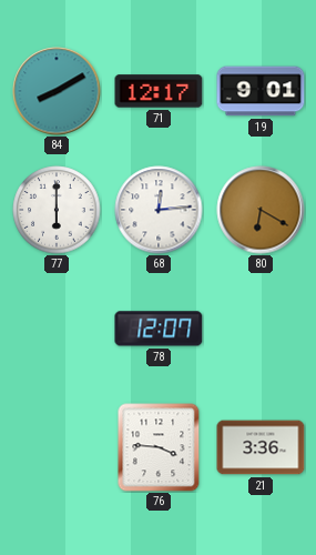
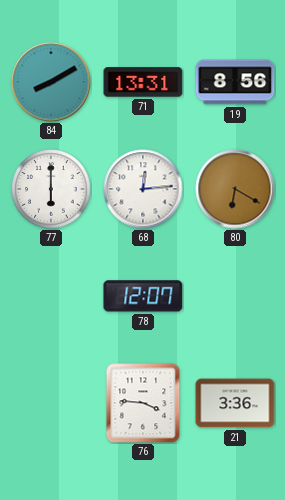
71: 12:17 -> 13:31 (143, 82)
19: 9:01 -> 8:56 (235, 82)
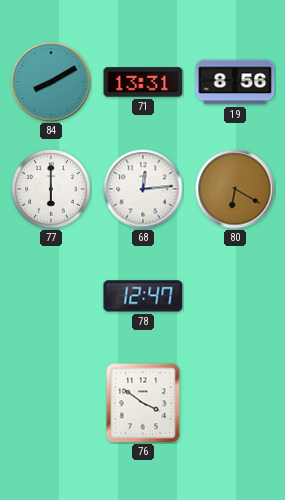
78: 12:07 -> 12:47 (143, 296)
76: 3:46 -> 3:51 (143, 403)
21: 3:36 -> none (235, 403)
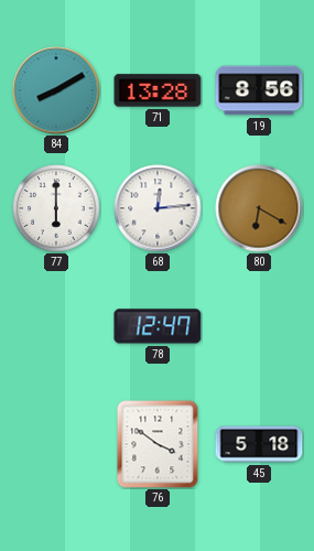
71: 13:31 -> 13:28 (158, 90)
45: none -> 5:18 (259, 444)
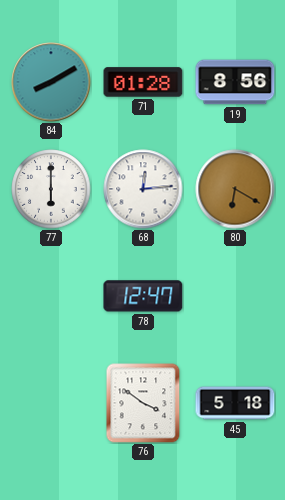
71: 13:28 -> 01:28 (143, 82)
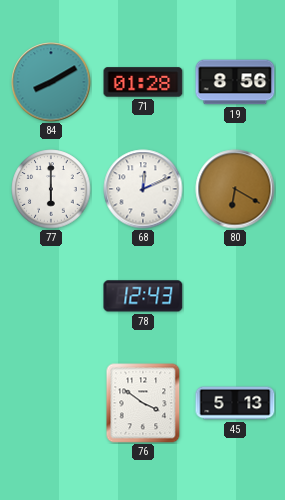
68: 12:14 -> 12:11 (143, 189)
78: 12:47 -> 12:43 (143, 296)
45: 5:18 -> 5:13 (235, 403)
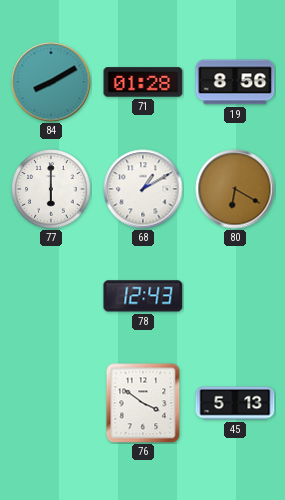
68: 12:11 -> 1:10 (143, 189)
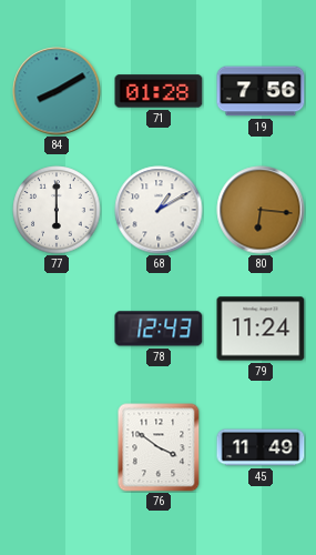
19: 8:56 -> 7:56 (261, 91)
80: 6:20 -> 6:16 (261, 210)
79: none -> 11:24 (261, 329)
45: 5:13 -> 11:49 (261, 447)
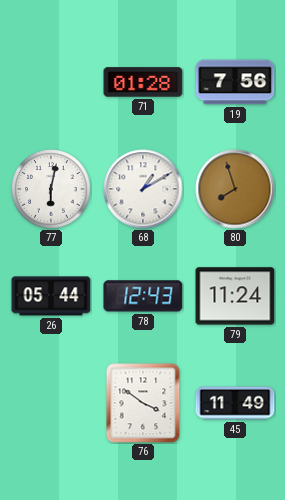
84: 8:10 -> none (57, 91)
77: 6:00 -> 6:02 (51, 189)
80: 6:16 -> 7:57 (235, 189)
26: none -> 05:44 (51, 296)
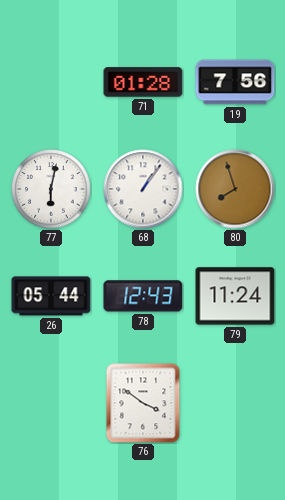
68: 1:10 -> 1:06 (143, 189)
45: 11:49 -> none (235, 403)
